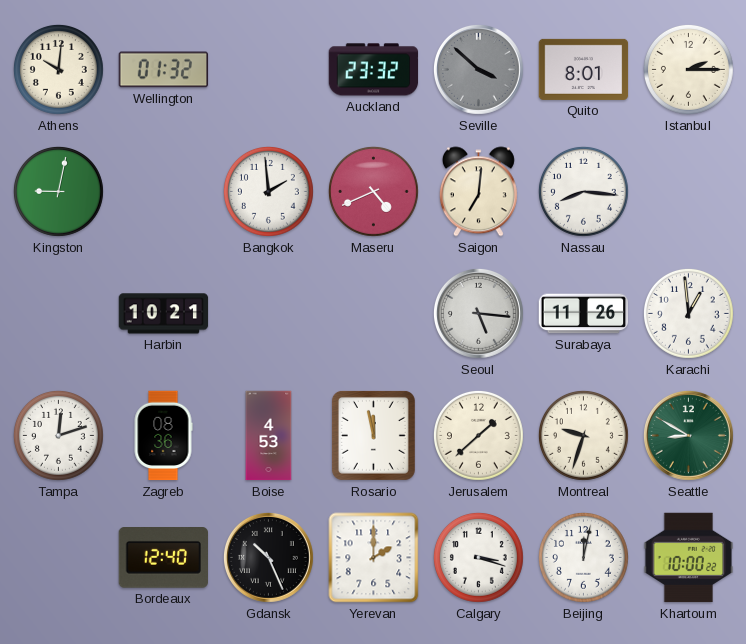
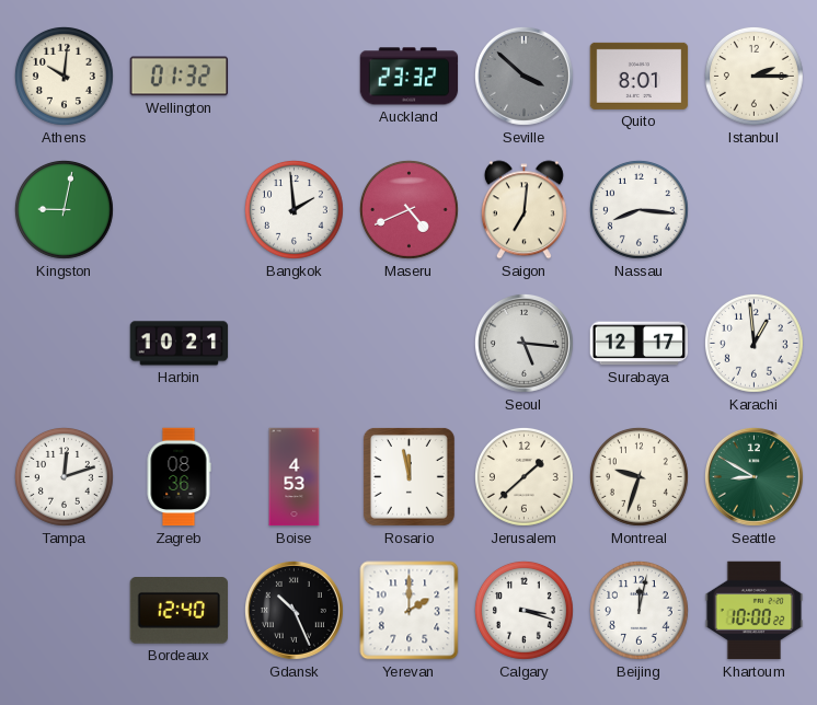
Surabaya: 11:26 -> 12:17 (640, 344)
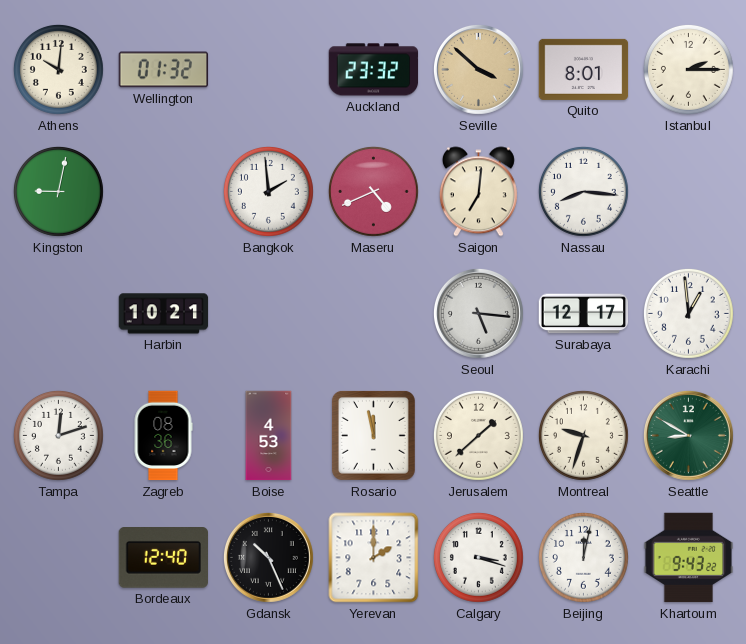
Seville dial: grey -> champagne (478, 69)
Khartoum: 10:00 -> 9:43 (689, 558)
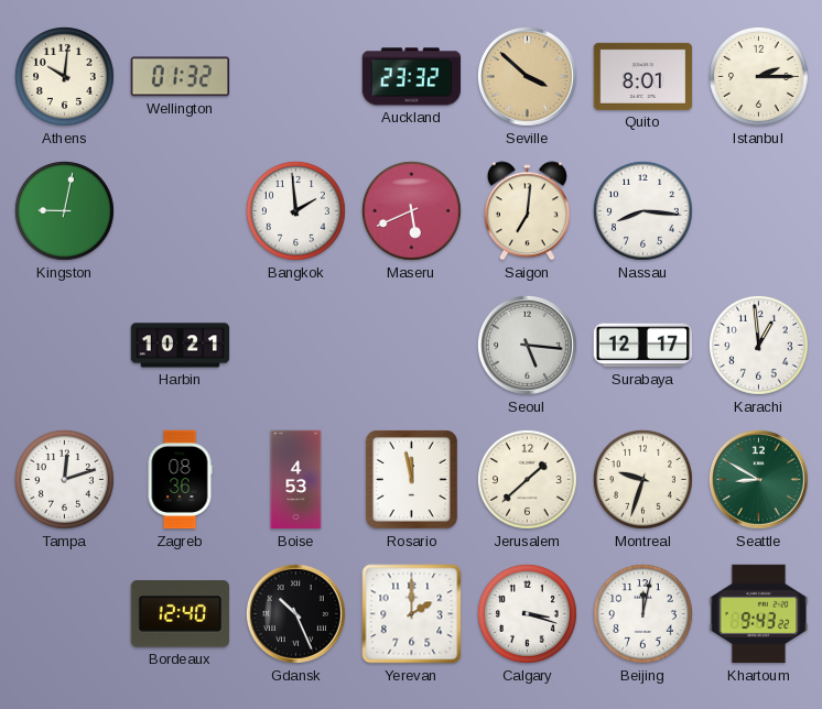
Maseru: 4:41 -> 5:41 (411, 210)
